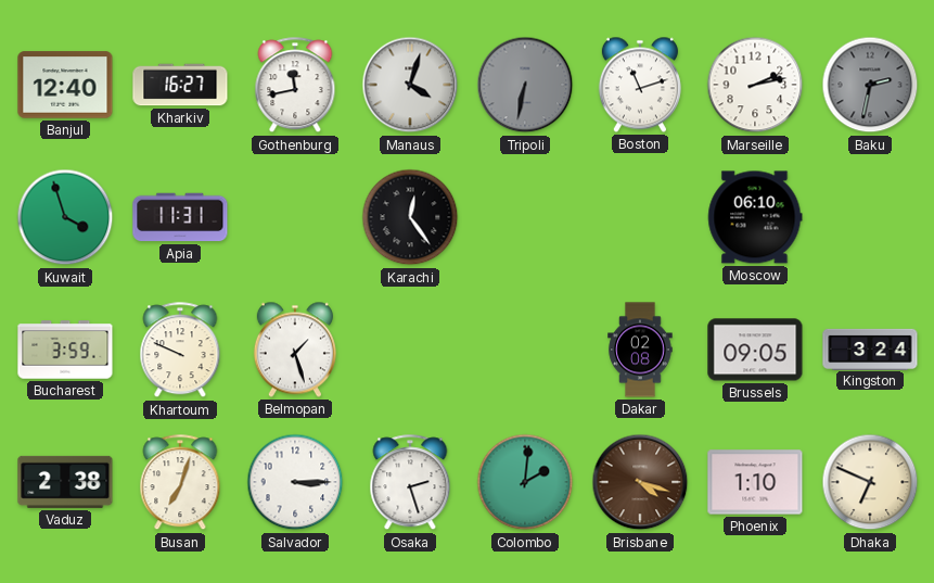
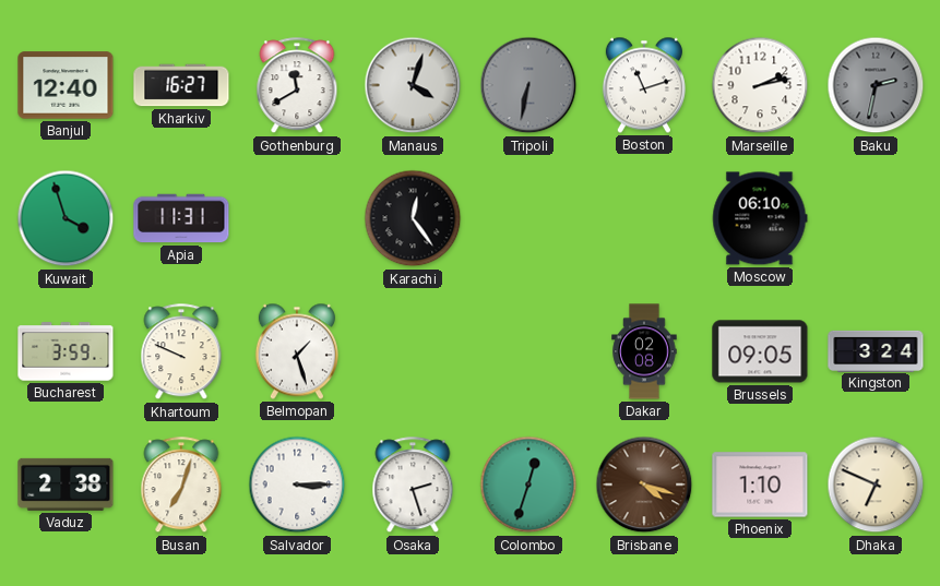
Gothenburg: 11:43 -> 11:40 (297, 86)
Colombo: 2:01 -> 12:33 (528, 485)
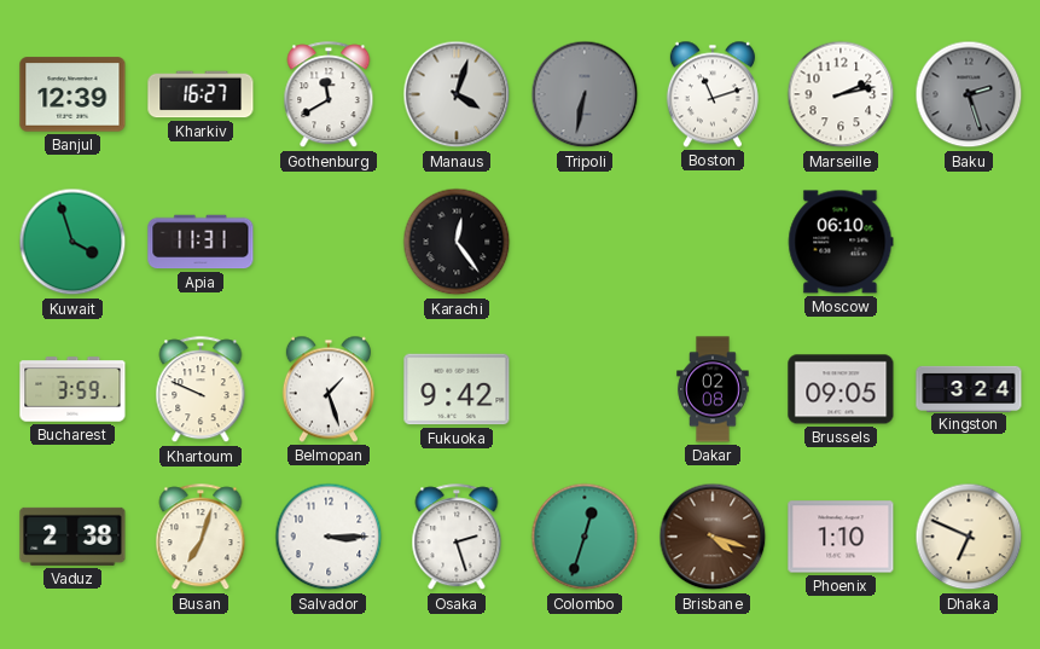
Banjul: 12:40 -> 12:39 (72, 94)
Baku: 2:32 -> 2:27 (969, 94)
Fukuoka: none -> 9:42 (457, 389)
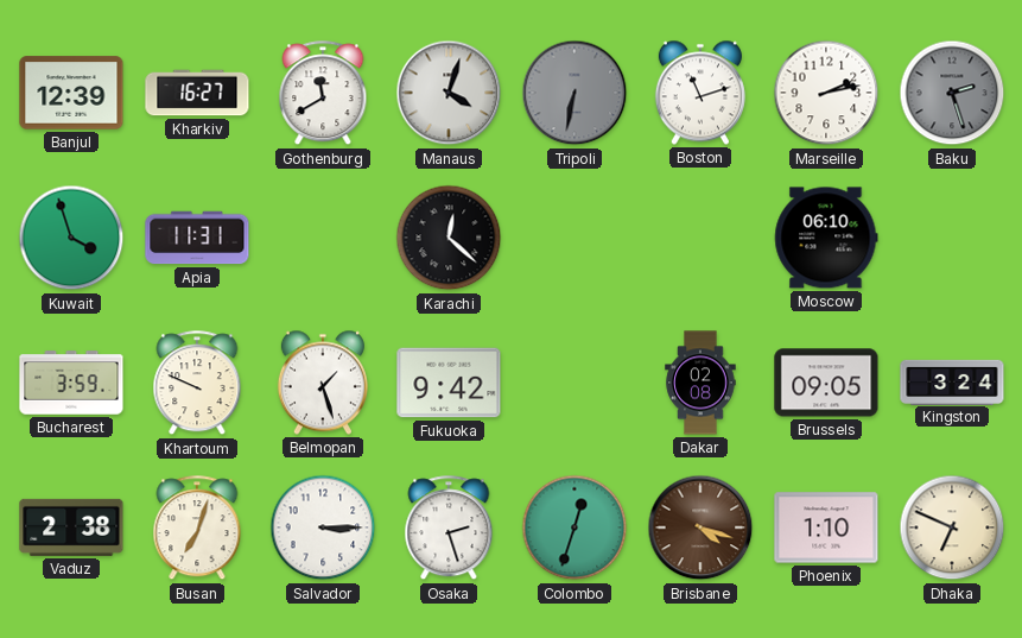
Karachi: 12:24 -> 12:22 (449, 238)
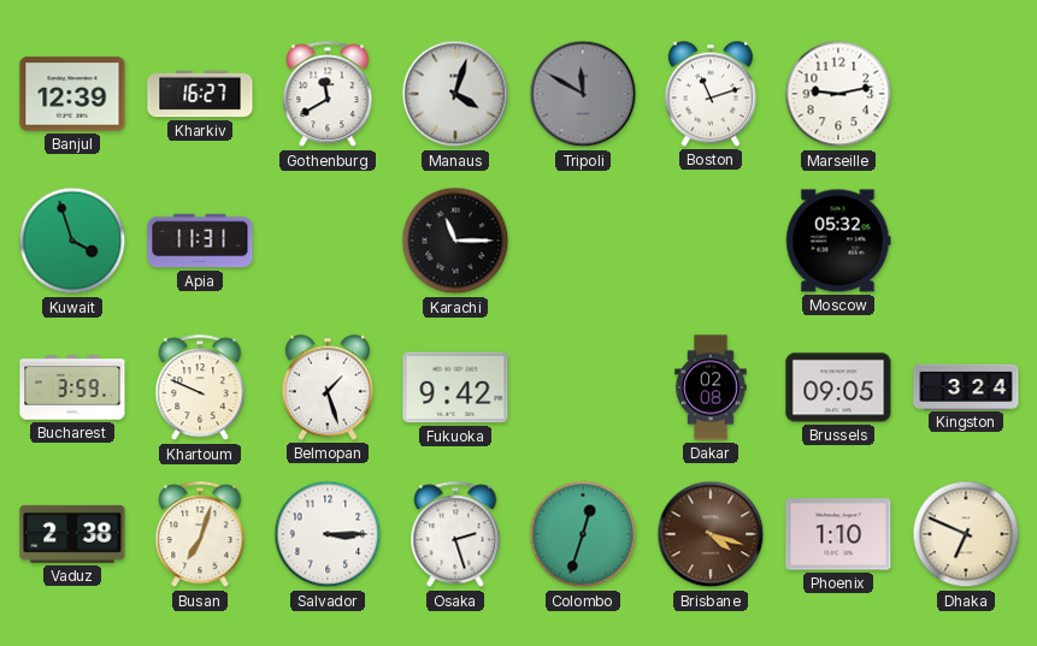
Tripoli: 6:32 -> 11:50 (583, 94)
Marseille: 2:13 -> 9:13 (838, 94)
Baku: 2:27 -> none (952, 93)
Karachi: 12:22 -> 11:15 (455, 241)
Moscow: 06:10 -> 05:32 (838, 241)
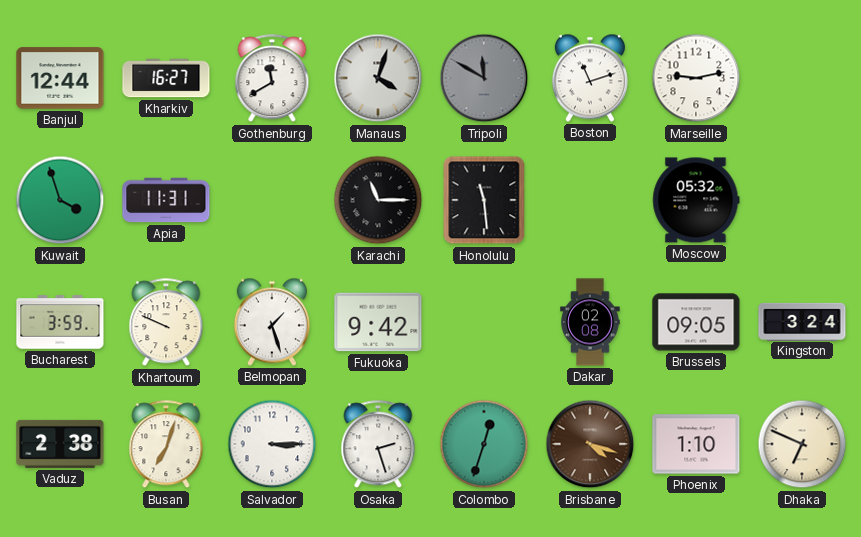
Banjul: 12:39 -> 12:44 (60, 78)
Honolulu: none -> 11:29 (484, 200)
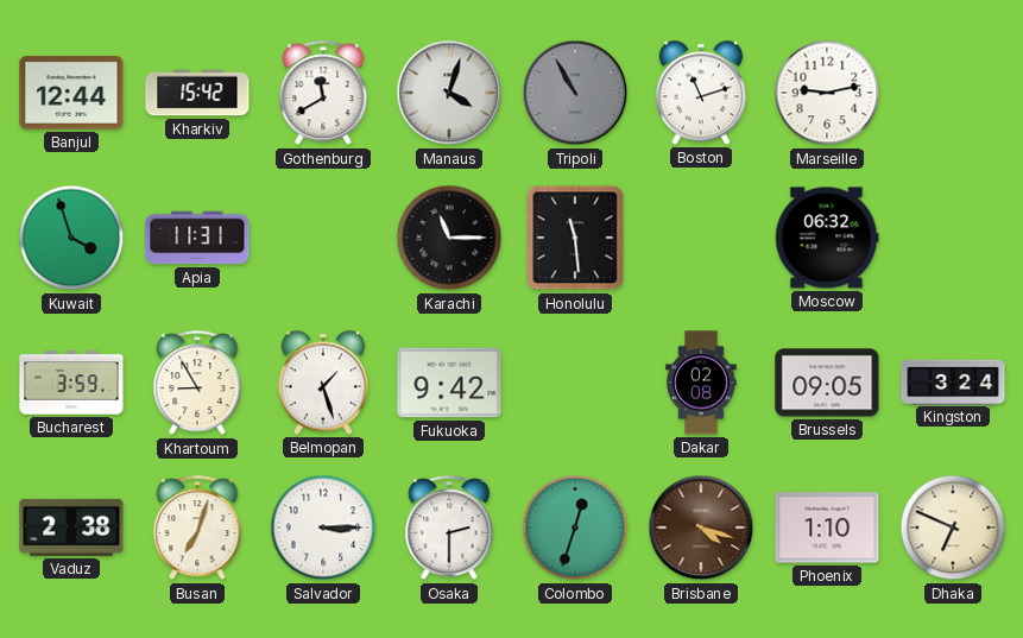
Kharkiv: 16:27 -> 15:42 (197, 93)
Tripoli: 11:50 -> 10:55 (575, 93)
Moscow: 05:32 -> 06:32 (827, 238)
Khartoum: 9:49 -> 8:55 (197, 384)
Osaka: 2:27 -> 2:30 (449, 529)
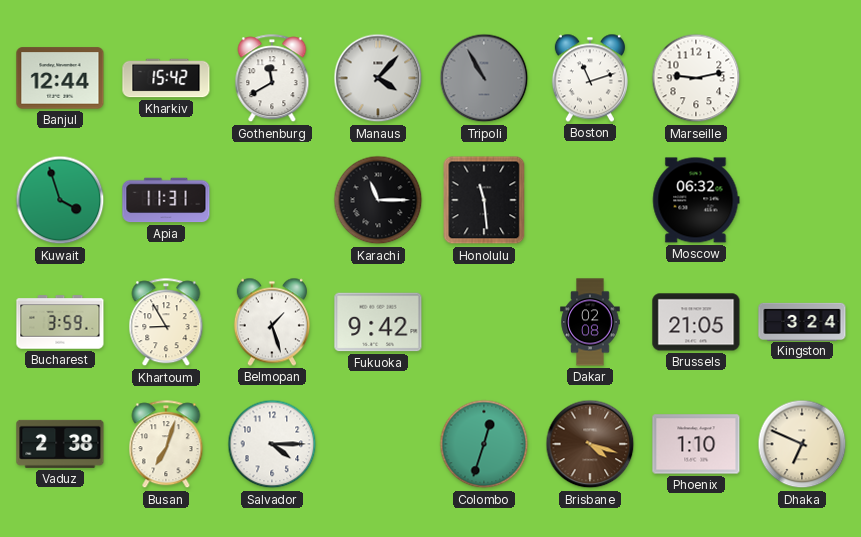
Manaus: 4:03 -> 4:07 (378, 78)
Brussels: 09:05 -> 21:05 (696, 322)
Salvador: 3:15 -> 4:15 (272, 444)
Osaka: 2:30 -> none (449, 529)
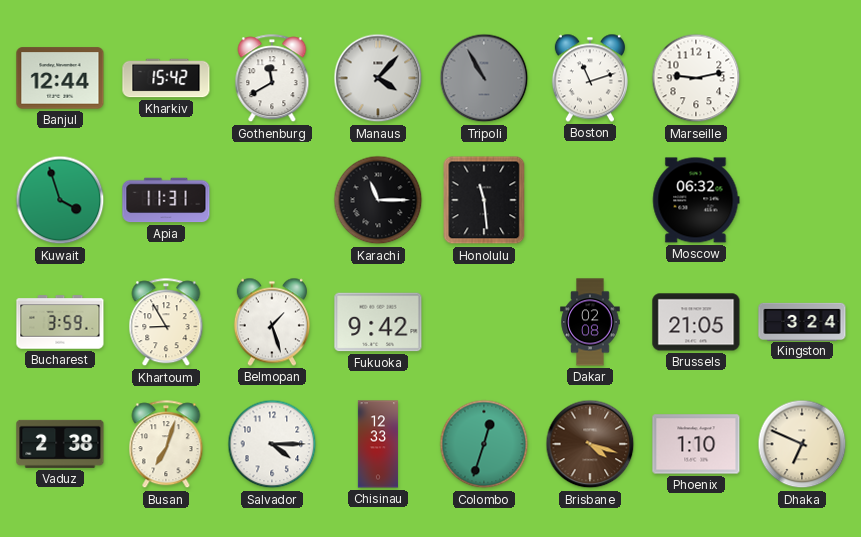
Chisinau: none -> 12:33 (377, 444)
